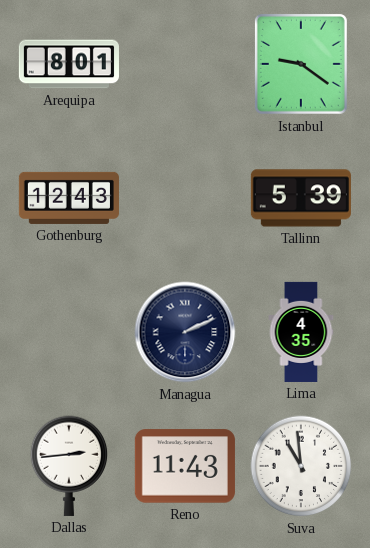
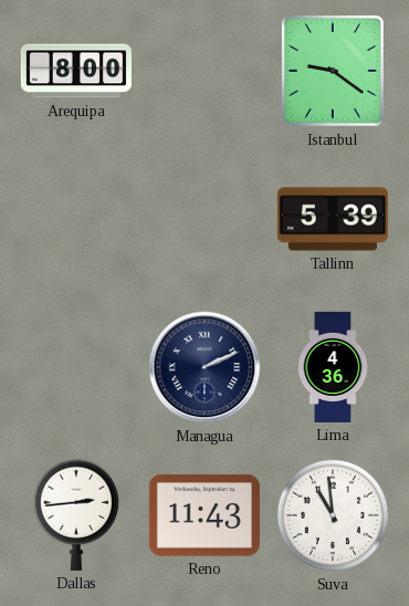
Arequipa: 8:01 -> 8:00 (76, 71)
Gothenburg: 12:43 -> none (69, 198)
Lima: 4:35 -> 4:36 (333, 367)
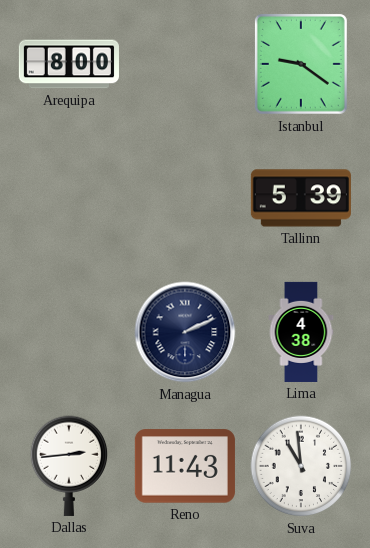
Lima: 4:36 -> 4:38 (301, 332)
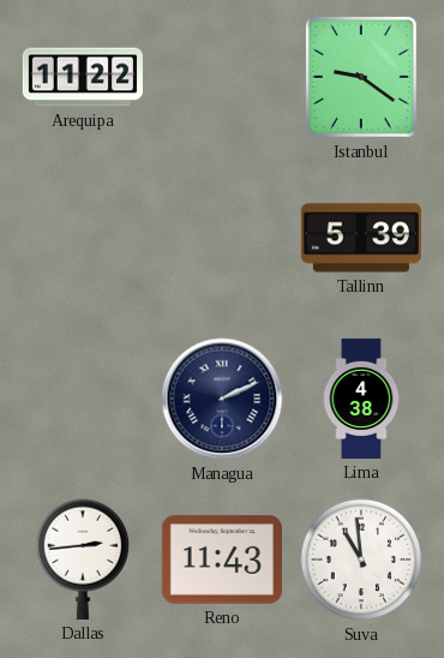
Arequipa: 8:00 -> 11:22 (83, 77)
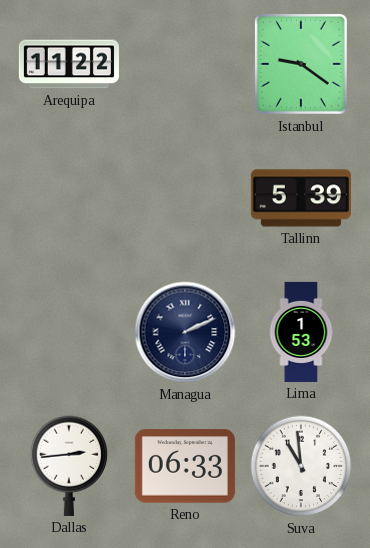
Lima: 4:38 -> 1:53 (301, 332)
Reno: 11:43 -> 06:33 (185, 466)
